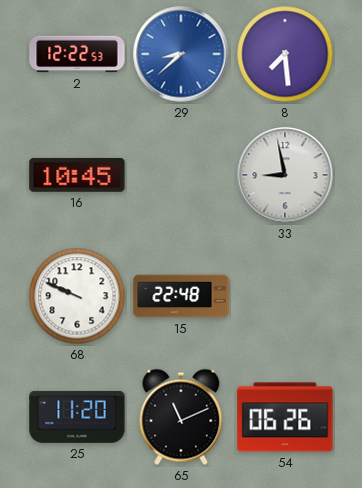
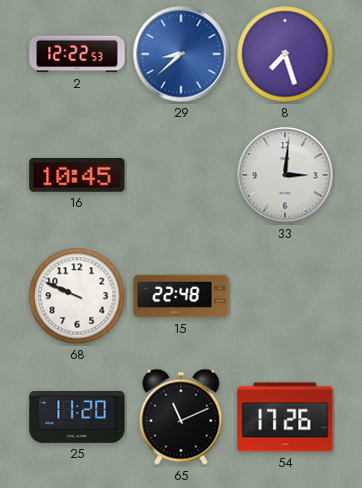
8: 7:29 -> 7:27 (285, 54)
33: 8:58 -> 3:01 (285, 175)
54: 06:26 -> 17:26 (285, 417)
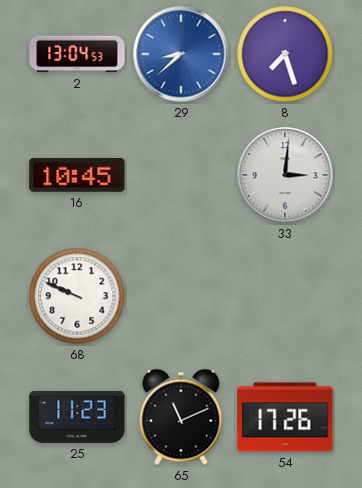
2: 12:22 -> 13:04 (77, 54)
15: 22:48 -> none (181, 296)
25: 11:20 -> 11:23 (77, 417)
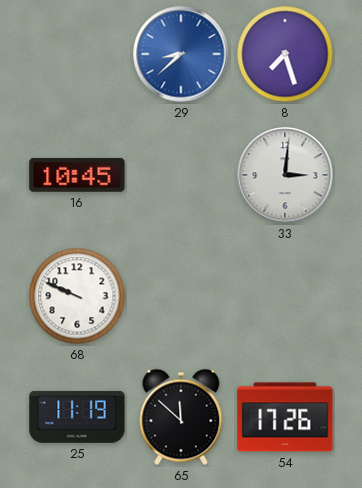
2: 13:04 -> none (77, 54)
25: 11:23 -> 11:19 (77, 417)
65: 11:11 -> 11:52 (181, 417)
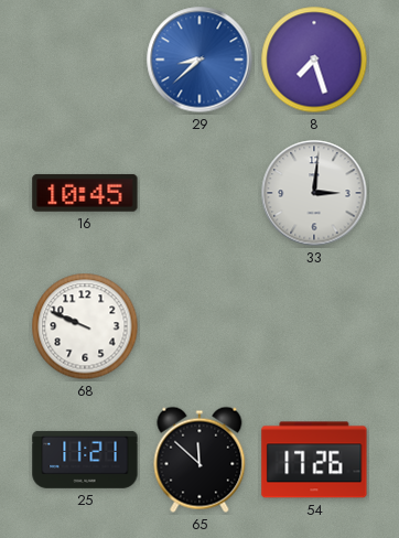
25: 11:19 -> 11:21 (85, 460)
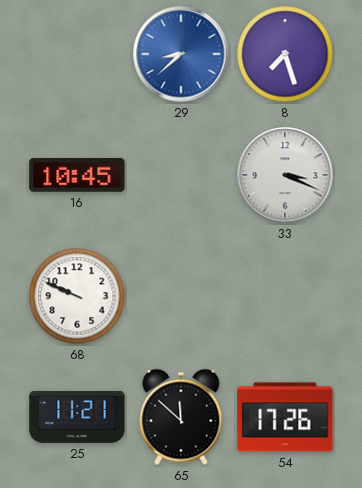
33: 3:01 -> 3:19 (285, 175)
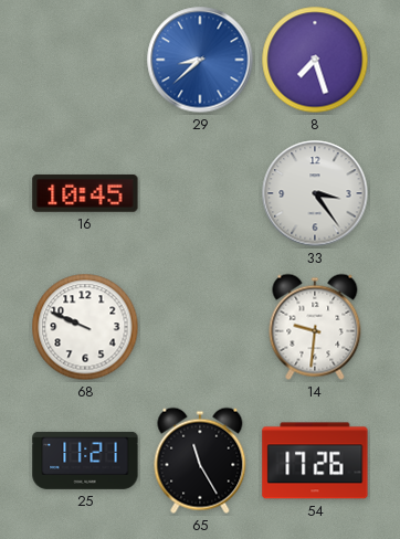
33: 3:19 -> 3:24 (315, 193)
14: none -> 9:31 (315, 327)
65: 11:52 -> 11:25 (200, 461)
